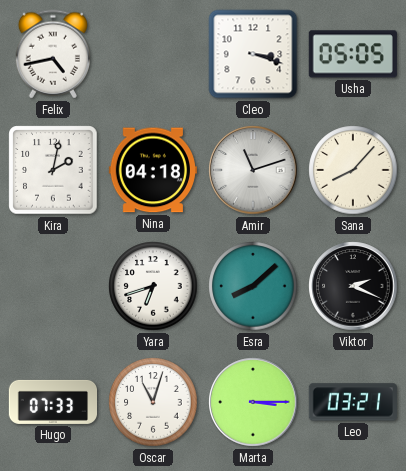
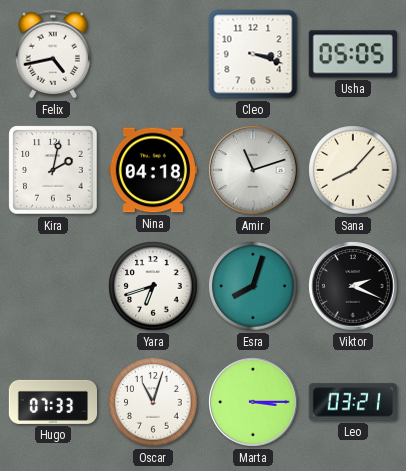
Esra: 8:08 -> 8:03 (253, 286)
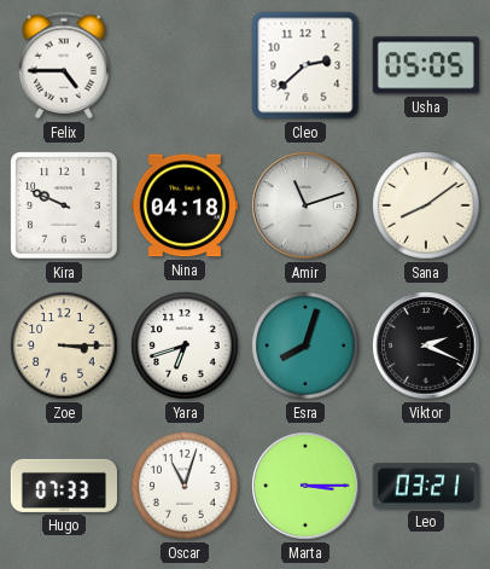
Felix: 4:43 -> 4:45 (63, 65)
Cleo: 3:18 -> 2:38 (305, 65)
Kira: 2:02 -> 9:49 (64, 205)
Sana: 8:07 -> 8:09 (426, 205)
Zoe: none -> 3:15 (64, 346)
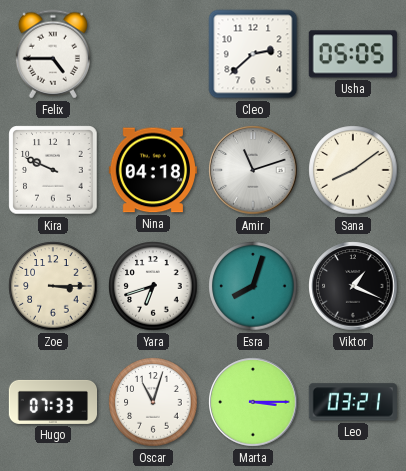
Viktor: 2:19 -> 1:19 (353, 286)
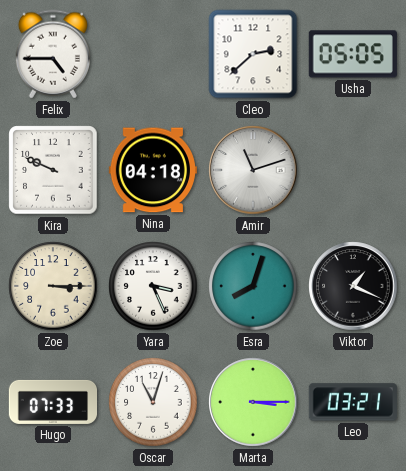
Sana: 8:09 -> none (353, 170)
Yara: 6:42 -> 3:26 (153, 286)
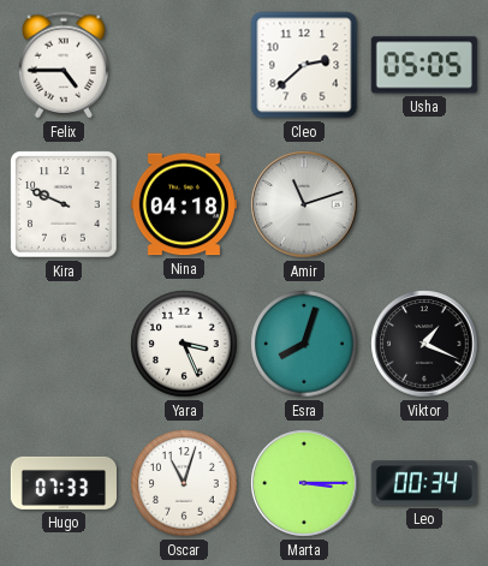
Zoe: 3:15 -> none (53, 286)
Leo: 03:21 -> 00:34 (424, 483)
